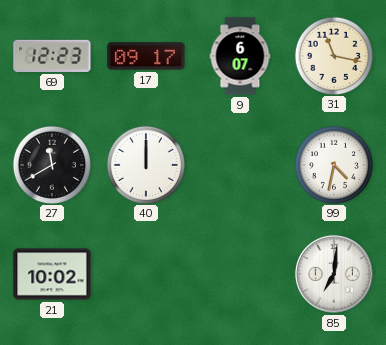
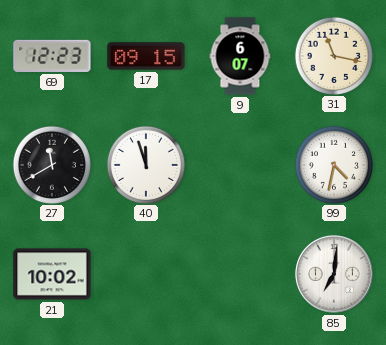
17: 09:17 -> 09:15 (146, 56)
40: 12:00 -> 11:57 (145, 164)
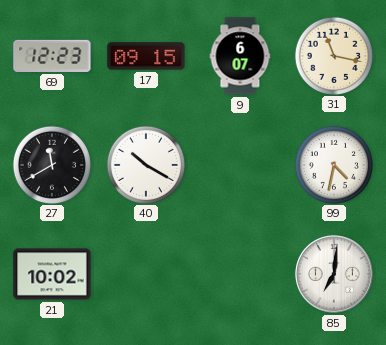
40: 11:57 -> 10:20 (145, 164)
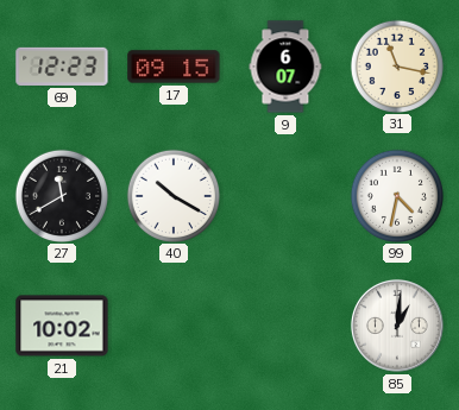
85: 7:01 -> 1:01 (397, 326)
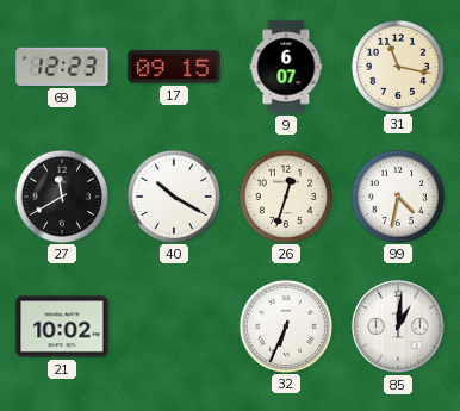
26: none -> 12:33 (285, 195)
32: none -> 6:34 (285, 325)
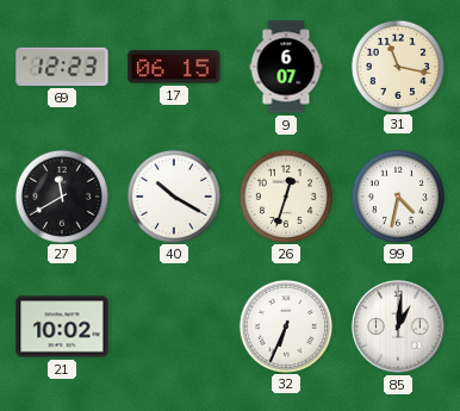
17: 09:15 -> 06:15 (174, 67)
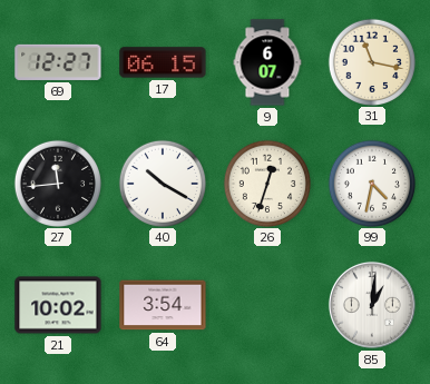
69: 12:23 -> 12:27 (58, 62)
27: 11:40 -> 11:44 (57, 183)
64: none -> 3:54 (163, 305)
32: 6:34 -> none (285, 325)
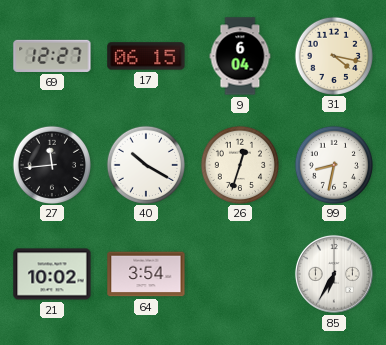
9: 6:07 -> 6:04 (240, 56)
31: 11:17 -> 4:17 (333, 55)
99: 4:32 -> 8:32 (333, 164)
85: 1:01 -> 6:35 (334, 274)
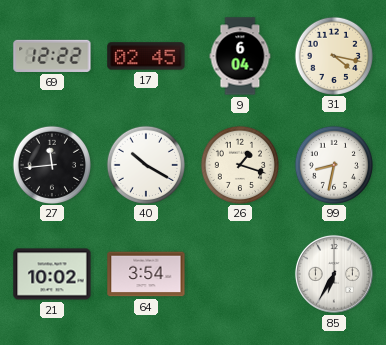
69: 12:27 -> 12:22 (52, 56)
17: 06:15 -> 02:45 (146, 56)
26: 12:33 -> 1:18 (239, 164)
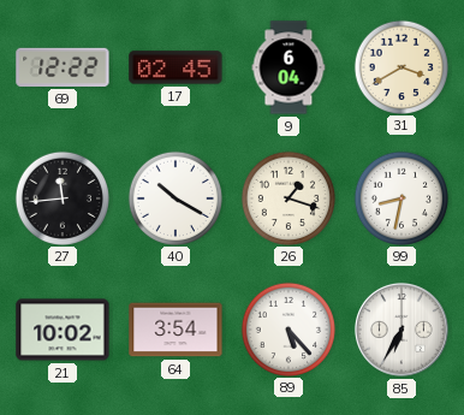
31: 4:17 -> 3:40 (400, 66)
89: none -> 5:23 (287, 328)
